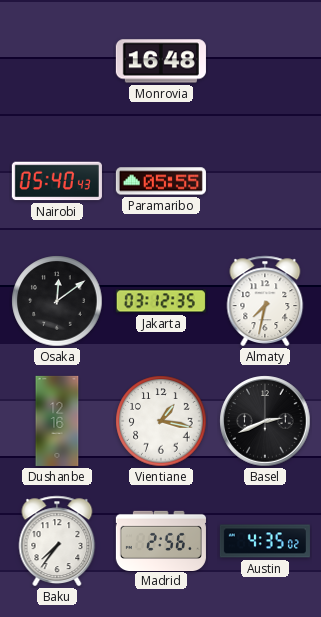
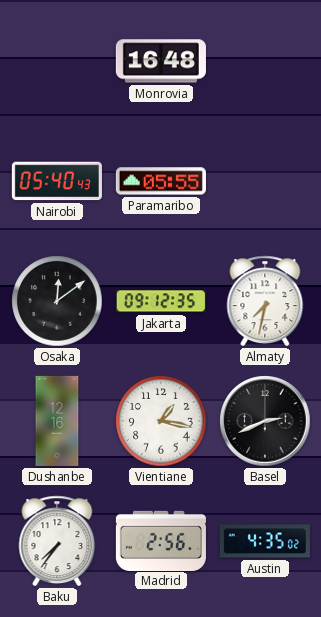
Jakarta: 03:12 -> 09:12 (161, 301)
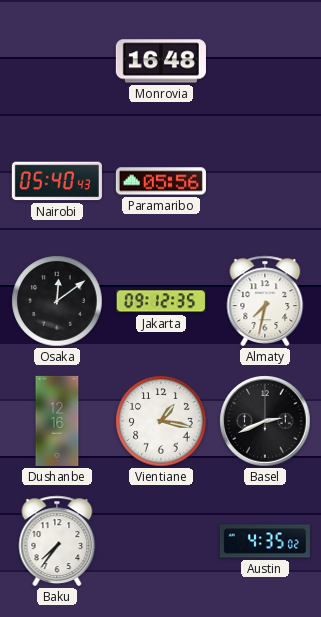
Paramaribo: 05:55 -> 05:56 (161, 181)
Madrid: 2:56 -> none (161, 540)
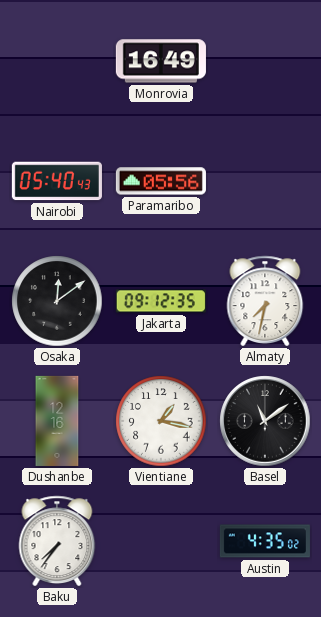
Monrovia: 16:48 -> 16:49 (161, 61)
Basel: 2:41 -> 11:09 (265, 421)
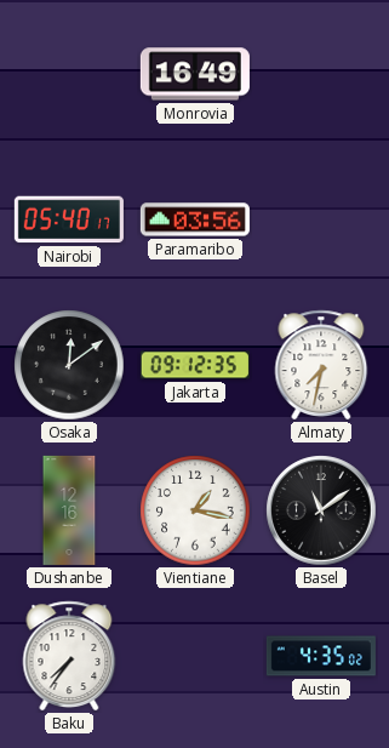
Nairobi: 05:40:43 -> 05:40:17 (69, 219)
Paramaribo: 05:56 -> 03:56 (195, 219)
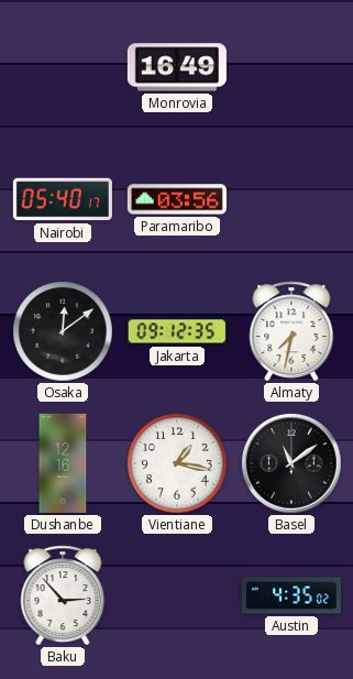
Baku: 7:36 -> 2:53 (63, 595)
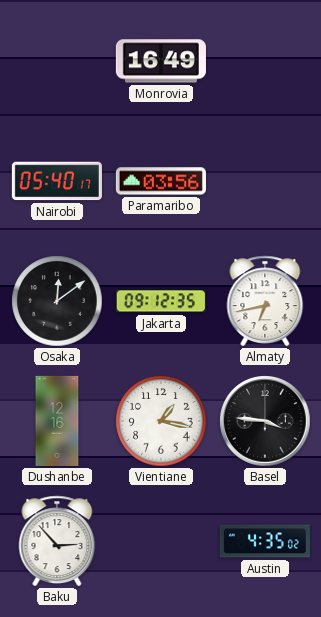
Almaty: 7:32 -> 6:43 (265, 301)
Basel: 11:09 -> 3:46 (265, 421)
